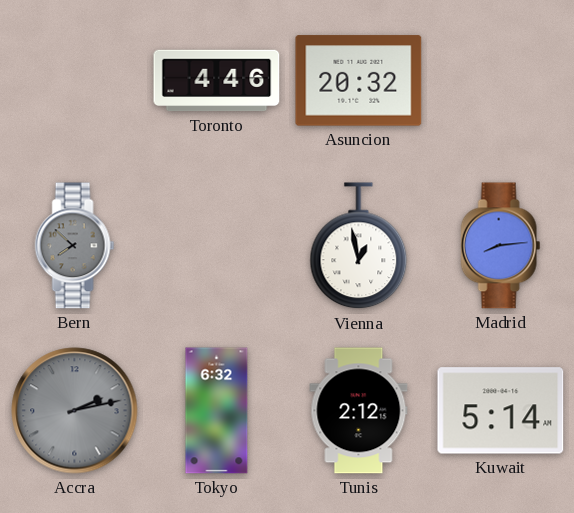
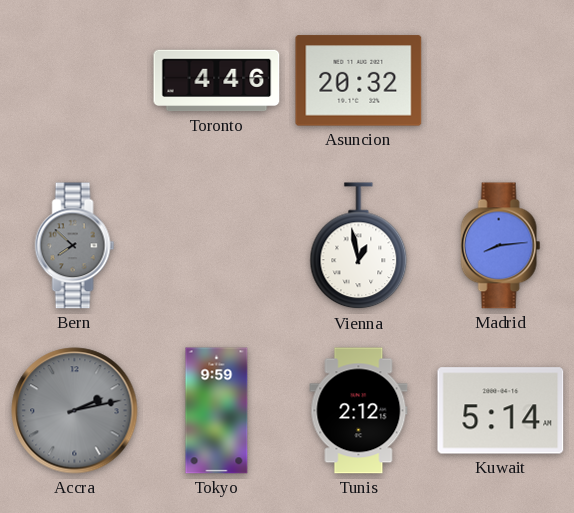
Tokyo: 6:32 -> 9:59 (217, 411)
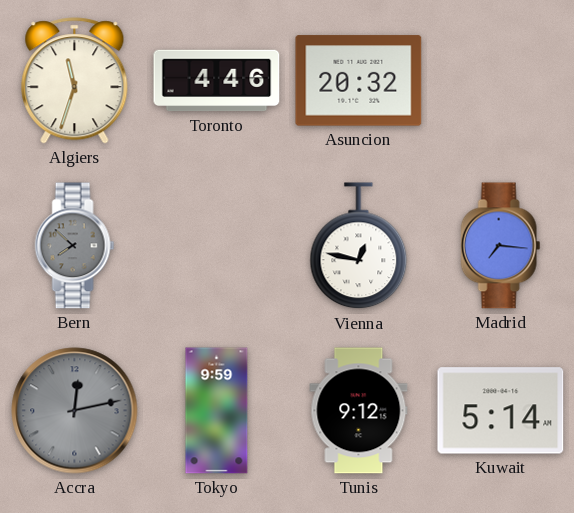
Algiers: none -> 11:33 (75, 81)
Vienna: 12:58 -> 12:47 (359, 246)
Madrid: 8:14 -> 7:16 (501, 246)
Accra: 2:13 -> 12:13 (75, 411)
Tunis: 2:12 -> 9:12 (359, 411)
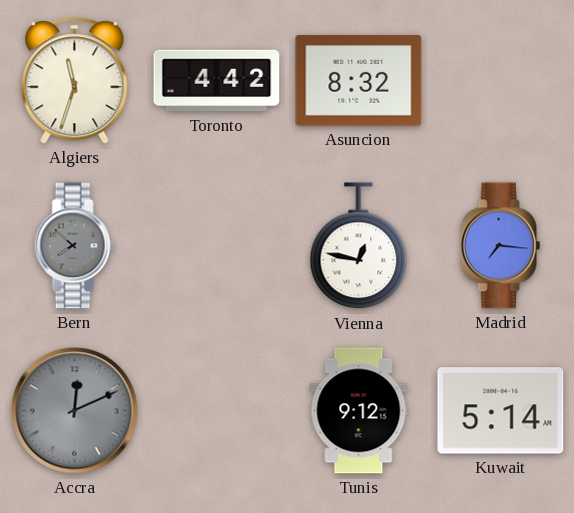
Toronto: 4:46 -> 4:42 (217, 81)
Asuncion: 20:32 -> 8:32 (359, 81)
Accra: 12:13 -> 12:11 (75, 411)
Tokyo: 9:59 -> none (217, 411)
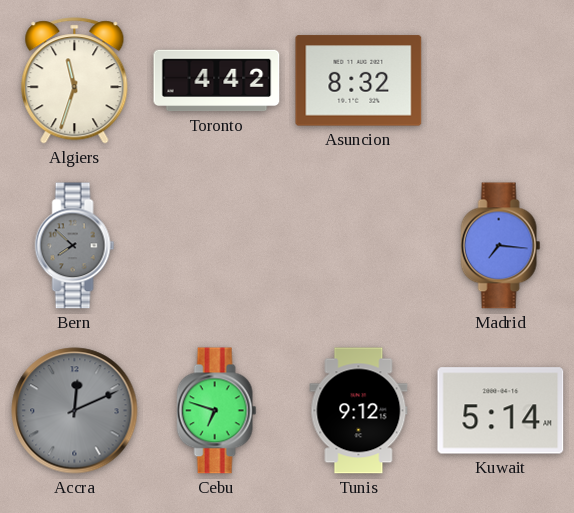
Vienna: 12:47 -> none (359, 246)
Cebu: none -> 6:48 (217, 411)
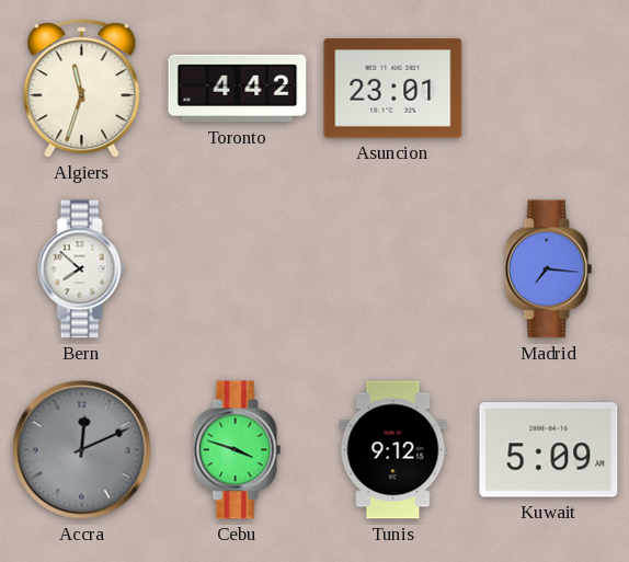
Asuncion: 8:32 -> 23:01 (393, 89)
Bern dial: grey -> white (82, 269)
Cebu: 6:48 -> 3:48 (238, 450)
Kuwait: 5:14 -> 5:09 (549, 450)
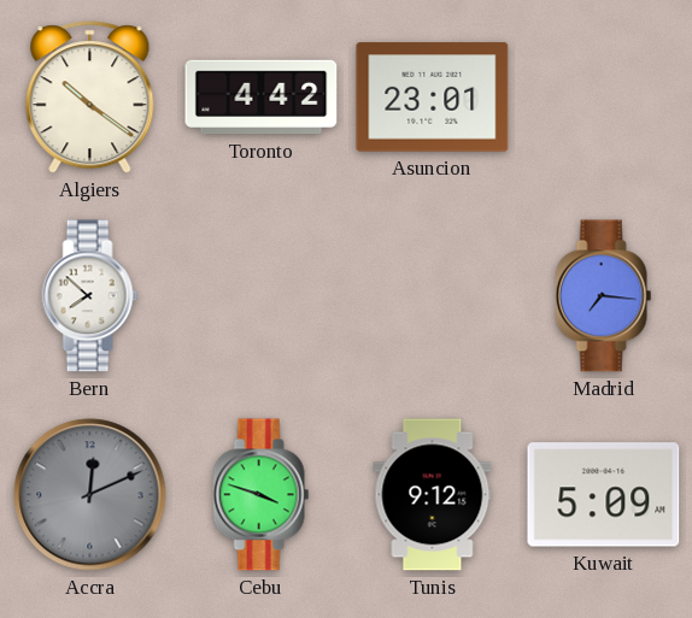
Algiers: 11:33 -> 10:21 (90, 98)
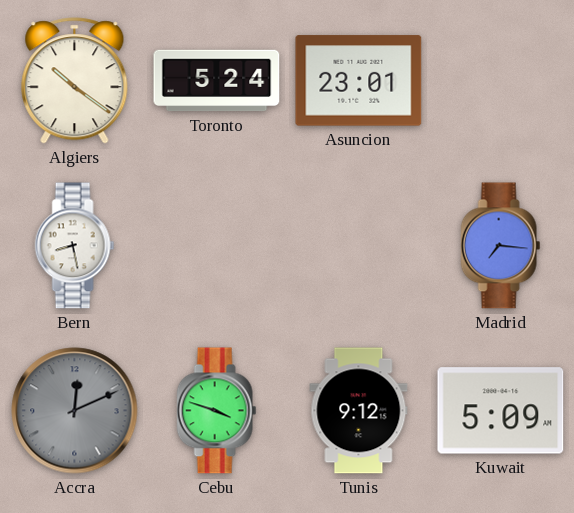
Toronto: 4:42 -> 5:24 (217, 81)
Bern: 7:52 -> 8:28 (75, 246)
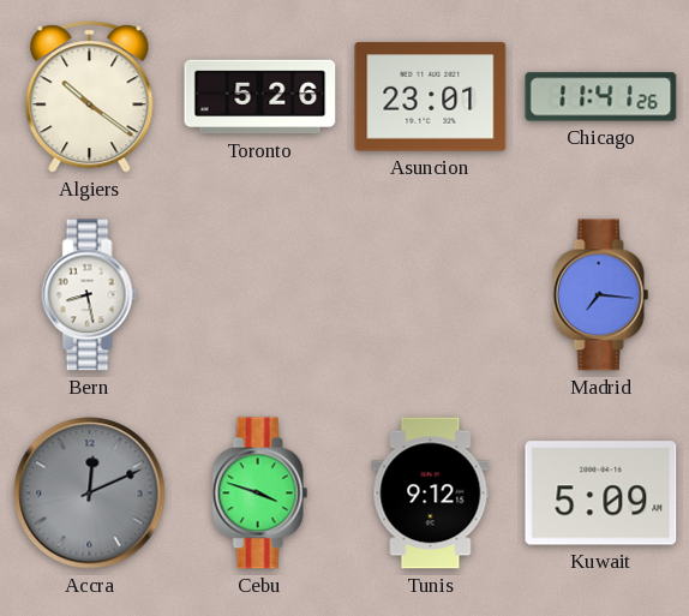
Toronto: 5:24 -> 5:26 (260, 97)
Chicago: none -> 11:41 (601, 97)
